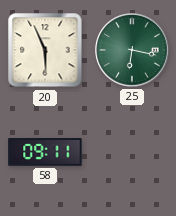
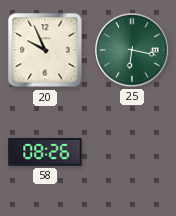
20: 5:56 -> 9:56 (45, 50)
58: 09:11 -> 08:26 (45, 152)
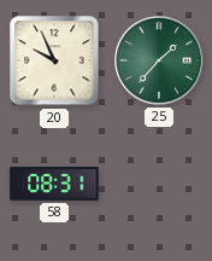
25: 6:17 -> 1:37 (159, 60)
58: 08:26 -> 08:31 (54, 184)
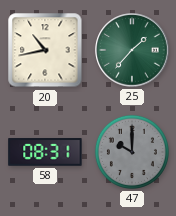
20: 9:56 -> 10:43 (45, 50)
47: none -> 10:00 (132, 152)
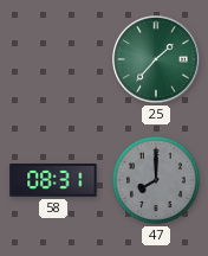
20: 10:43 -> none (45, 50)
47: 10:00 -> 8:00 (156, 180)
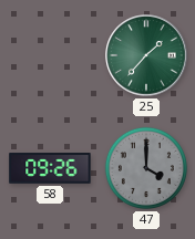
58: 08:31 -> 09:26 (50, 168)
47: 8:00 -> 4:00 (146, 168)
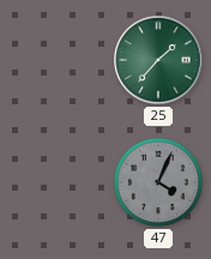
58: 09:26 -> none (50, 168)
47: 4:00 -> 4:04 (158, 182)
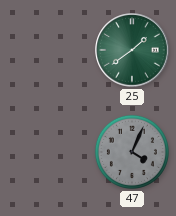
25: 1:37 -> 1:39 (132, 50)
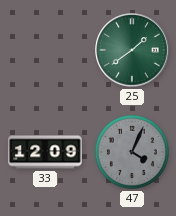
33: none -> 12:09 (45, 152)
